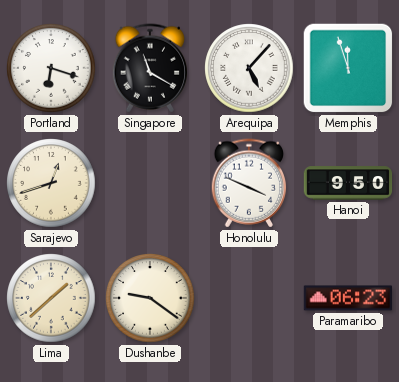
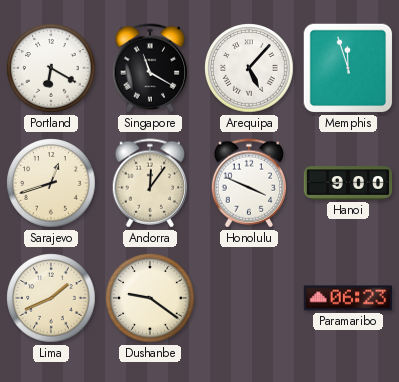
Portland: 6:18 -> 6:20 (51, 68)
Andorra: none -> 12:06 (150, 183)
Hanoi: 9:50 -> 9:00 (348, 183)
Lima: 1:38 -> 1:41 (51, 298)
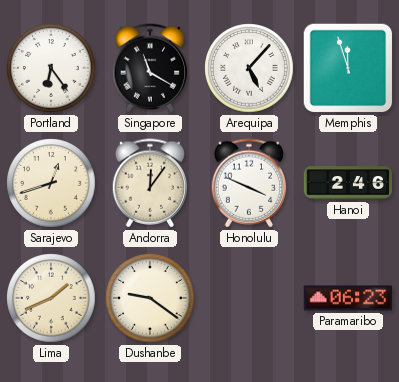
Portland: 6:20 -> 6:24 (51, 68)
Hanoi: 9:00 -> 2:46 (348, 183)
